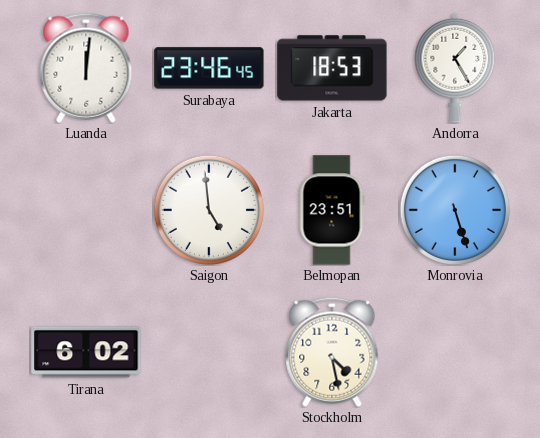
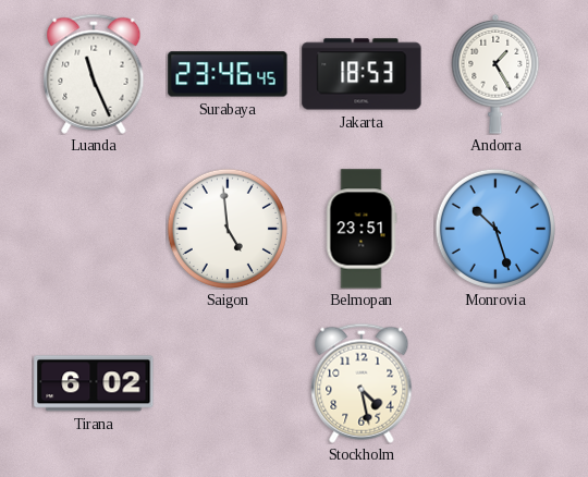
Luanda: 12:01 -> 11:26 (94, 74)
Monrovia: 5:27 -> 10:27 (495, 229)
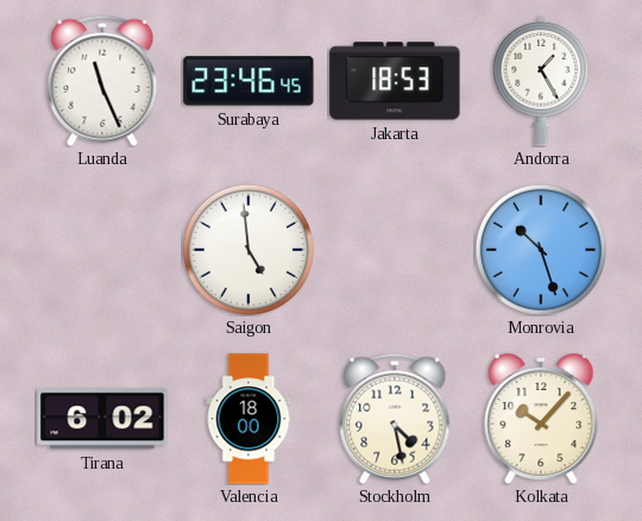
Belmopan: 23:51 -> none (362, 229)
Valencia: none -> 18:00 (248, 419)
Kolkata: none -> 10:07 (541, 419)
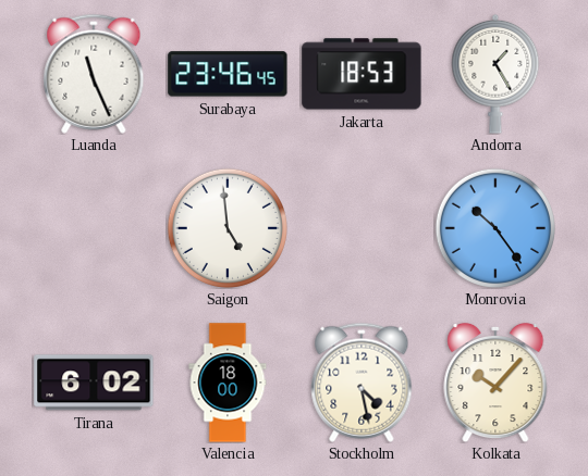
Monrovia: 10:27 -> 10:24 (495, 228)
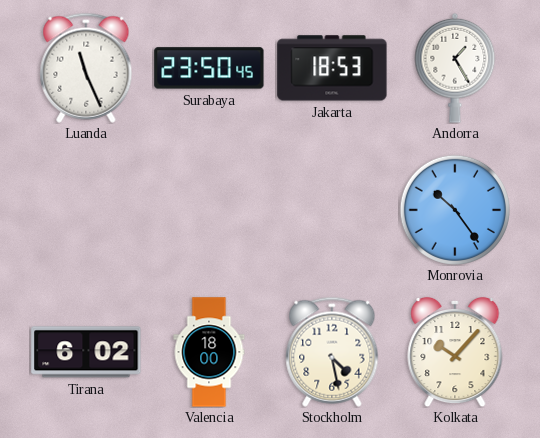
Surabaya: 23:46 -> 23:50 (209, 68)
Saigon: 4:59 -> none (228, 228)
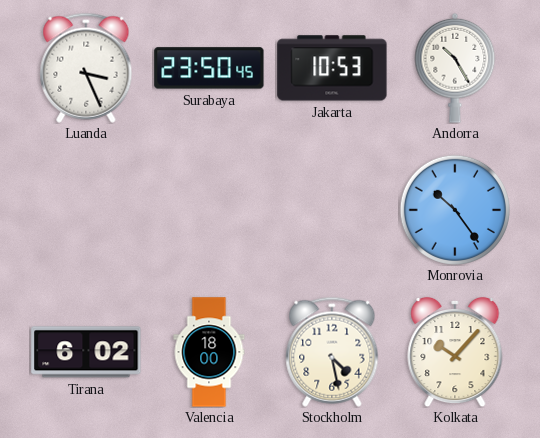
Luanda: 11:26 -> 3:26 (86, 68)
Jakarta: 18:53 -> 10:53 (332, 68)
Andorra: 1:25 -> 10:25 (455, 68)
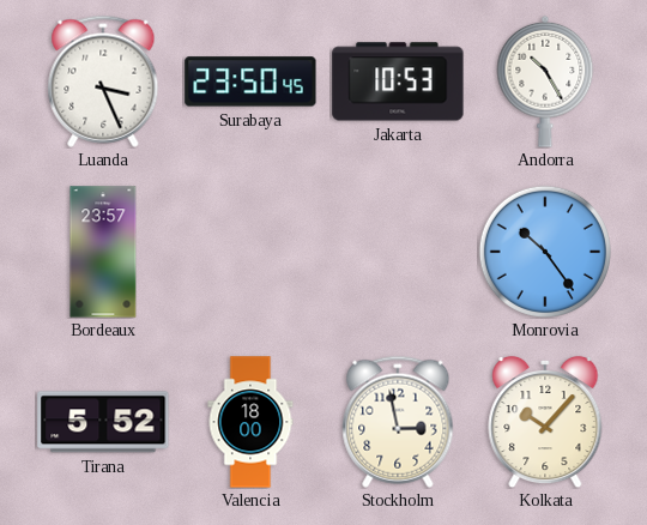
Bordeaux: none -> 23:57 (103, 252)
Tirana: 6:02 -> 5:52 (103, 422)
Stockholm: 4:28 -> 2:58 (398, 422)
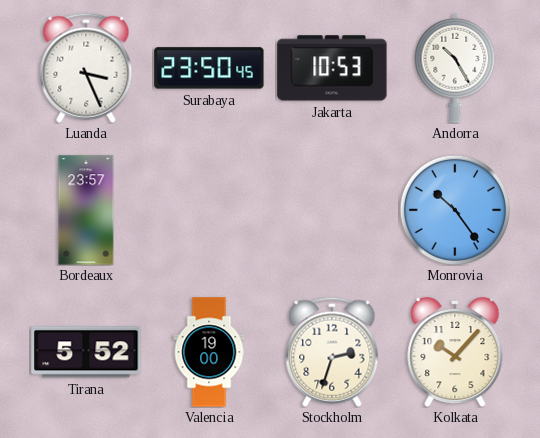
Valencia: 18:00 -> 19:00 (209, 352)
Stockholm: 2:58 -> 2:33 (332, 352)
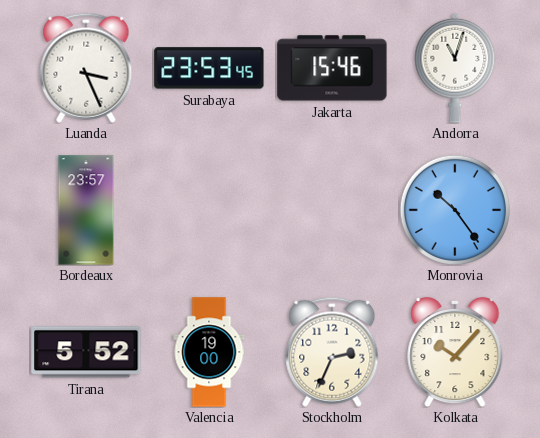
Surabaya: 23:50 -> 23:53 (209, 68)
Jakarta: 10:53 -> 15:46 (332, 68)
Andorra: 10:25 -> 11:03 (455, 68)
Stockholm: 2:33 -> 2:34 (332, 352)
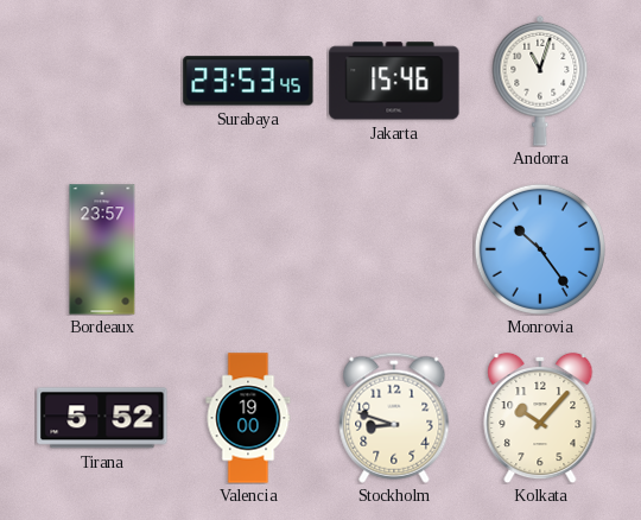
Luanda: 3:26 -> none (86, 68)
Stockholm: 2:34 -> 8:48 (394, 418)
